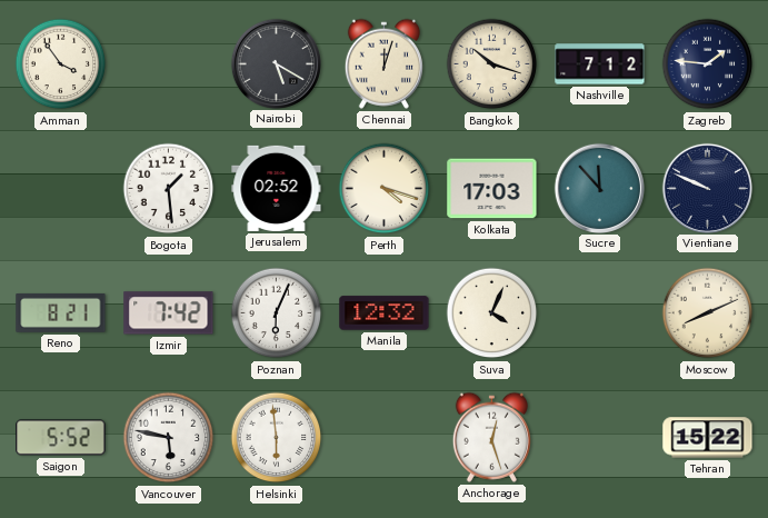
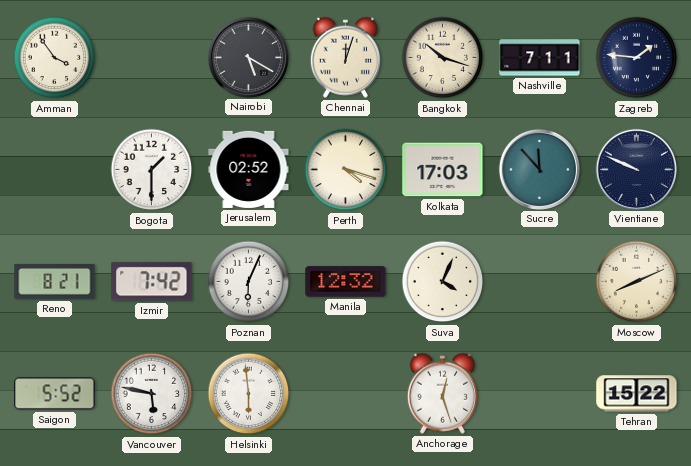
Nashville: 7:12 -> 7:11 (540, 58)
Bogota: 1:29 -> 1:30 (152, 170)
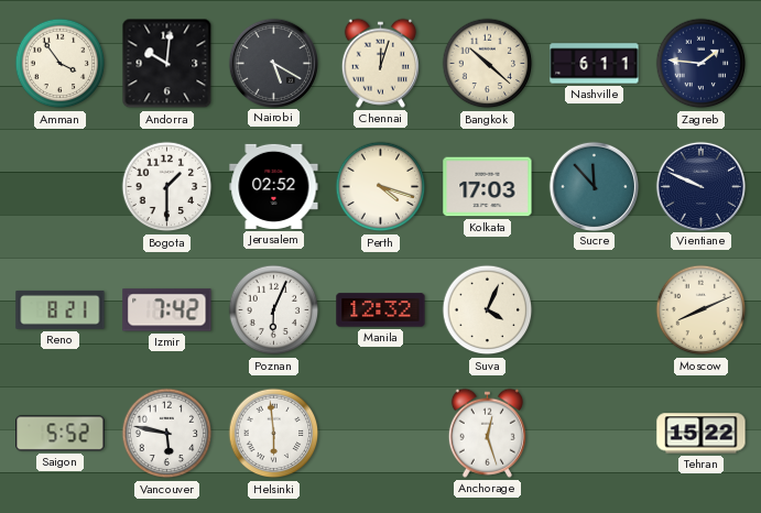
Andorra: none -> 10:01 (167, 64)
Bangkok: 10:18 -> 10:22 (488, 64)
Nashville: 7:11 -> 6:11 (595, 64)
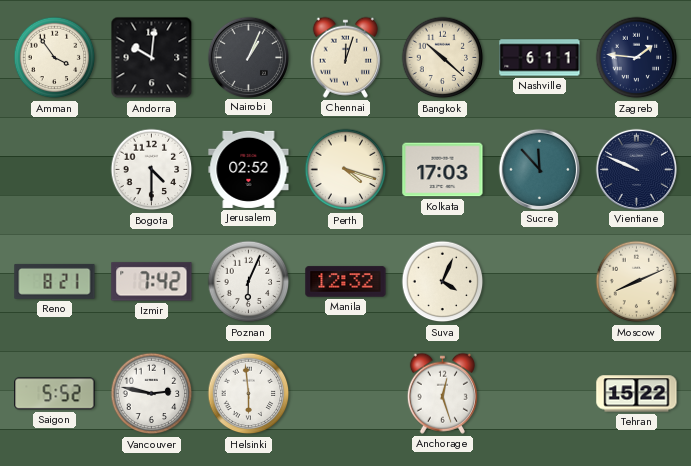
Nairobi: 5:20 -> 1:04 (248, 57)
Bogota: 1:30 -> 4:30 (152, 170)
Vancouver: 5:47 -> 2:47 (152, 394)
